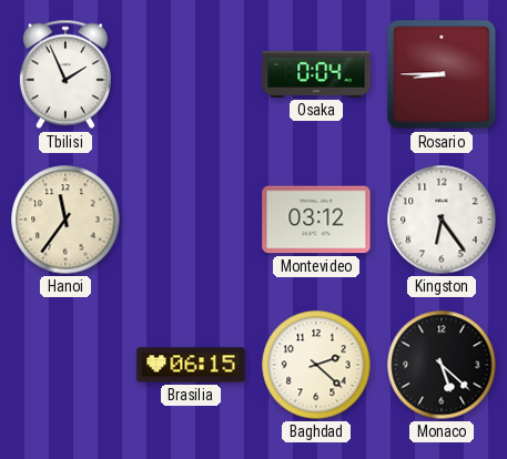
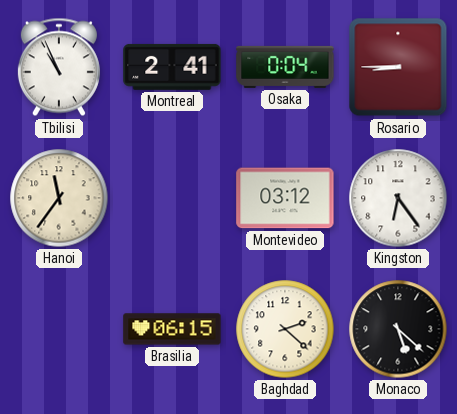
Tbilisi: 1:56 -> 10:56 (59, 67)
Montreal: none -> 2:41 (172, 67)
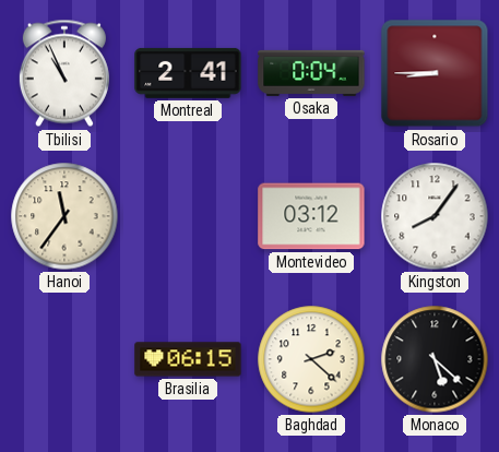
Kingston: 6:24 -> 8:06 (435, 216)
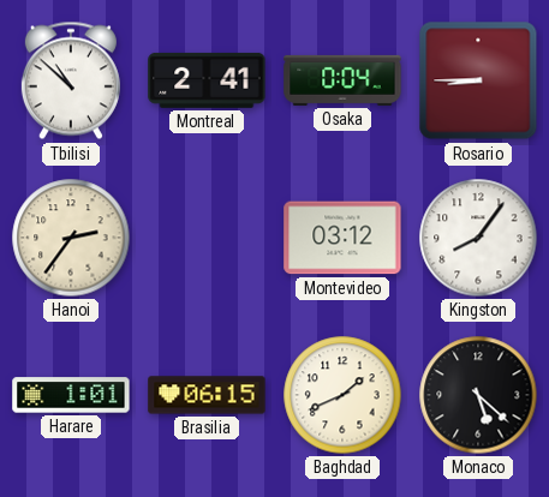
Tbilisi: 10:56 -> 10:52 (71, 80)
Hanoi: 11:36 -> 2:36 (71, 238)
Harare: none -> 1:01 (71, 395)
Baghdad: 2:22 -> 1:41 (342, 395)
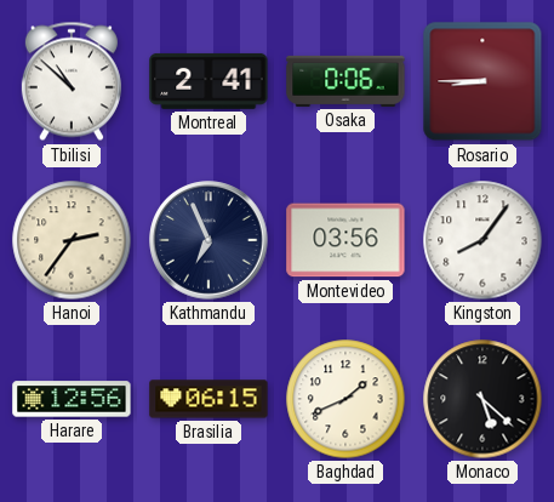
Osaka: 0:04 -> 0:06 (345, 81)
Kathmandu: none -> 6:56 (209, 240)
Montevideo: 03:12 -> 03:56 (345, 240)
Harare: 1:01 -> 12:56 (72, 399)
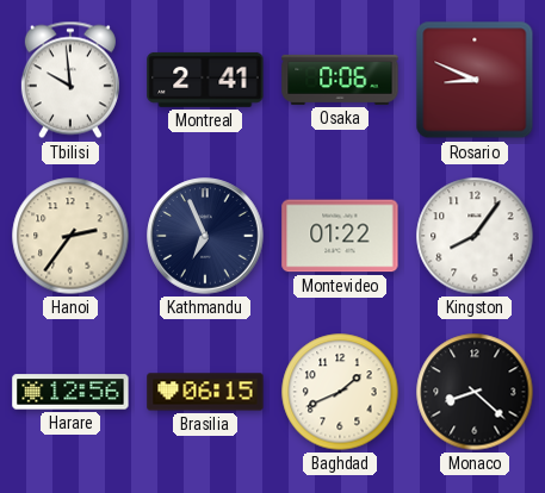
Tbilisi: 10:52 -> 9:59 (70, 80)
Rosario: 8:45 -> 8:49 (475, 80)
Montevideo: 03:56 -> 01:22 (340, 236)
Monaco: 5:22 -> 8:22 (475, 392)
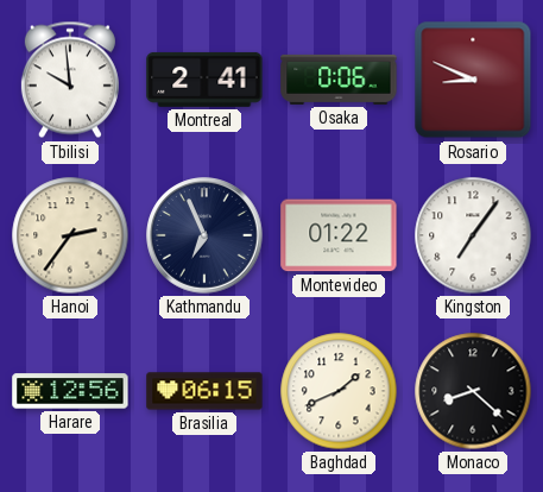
Kingston: 8:06 -> 7:06 (473, 235)
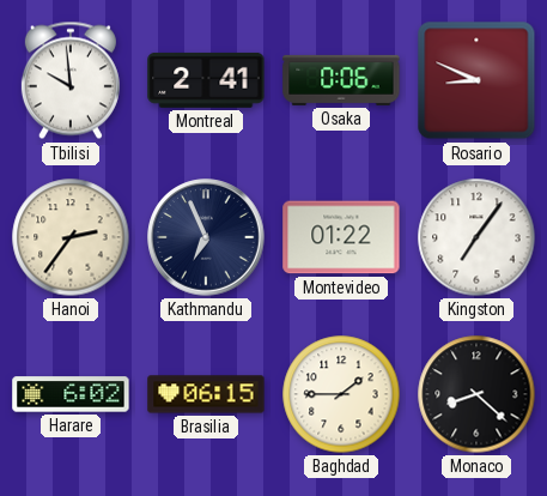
Harare: 12:56 -> 6:02 (71, 394)
Baghdad: 1:41 -> 1:45 (341, 394)
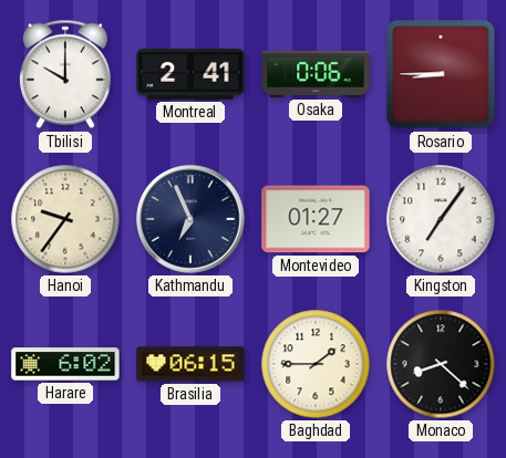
Tbilisi: 9:59 -> 10:00 (65, 74)
Rosario: 8:49 -> 8:45 (441, 74)
Hanoi: 2:36 -> 9:36 (65, 219)
Montevideo: 01:22 -> 01:27 (316, 219)
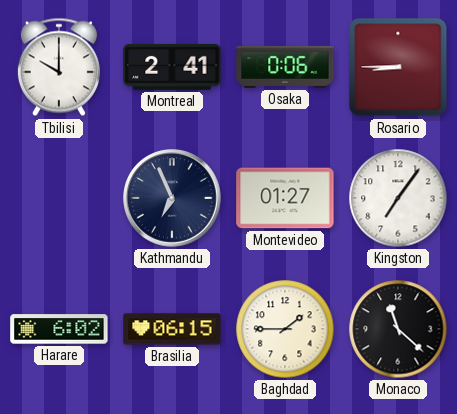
Hanoi: 9:36 -> none (65, 219)
Monaco: 8:22 -> 11:22 (398, 329)
